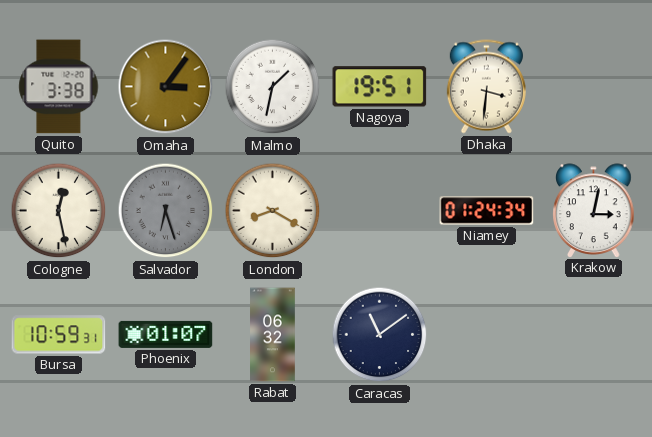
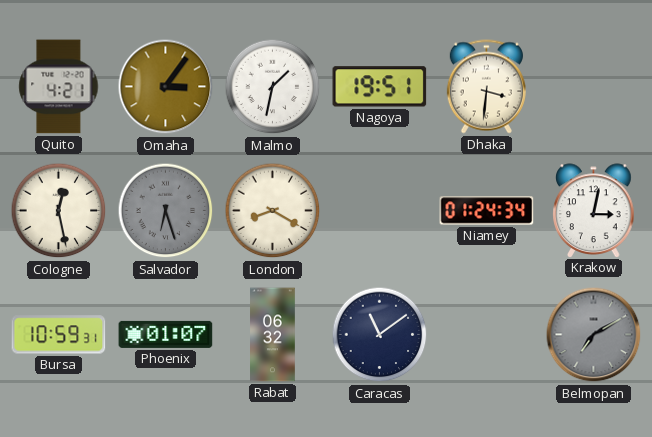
Quito: 3:38 -> 4:21 (59, 87)
Belmopan: none -> 7:10 (594, 335)
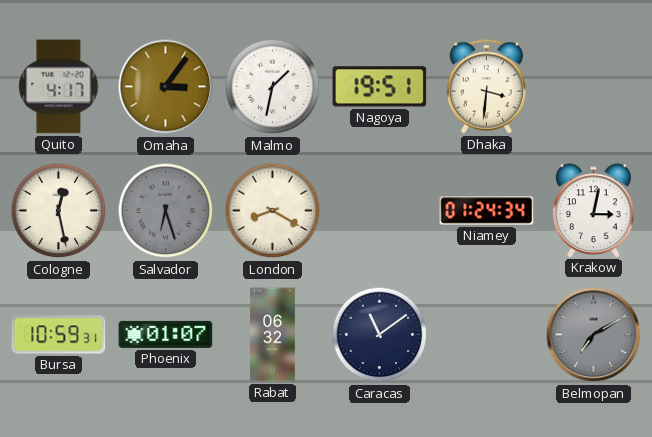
Quito: 4:21 -> 4:17 (59, 87)
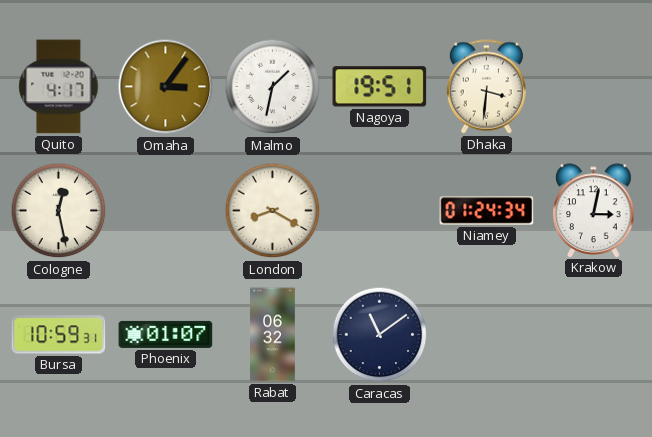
Salvador: 6:27 -> none (166, 211)
Belmopan: 7:10 -> none (594, 335)
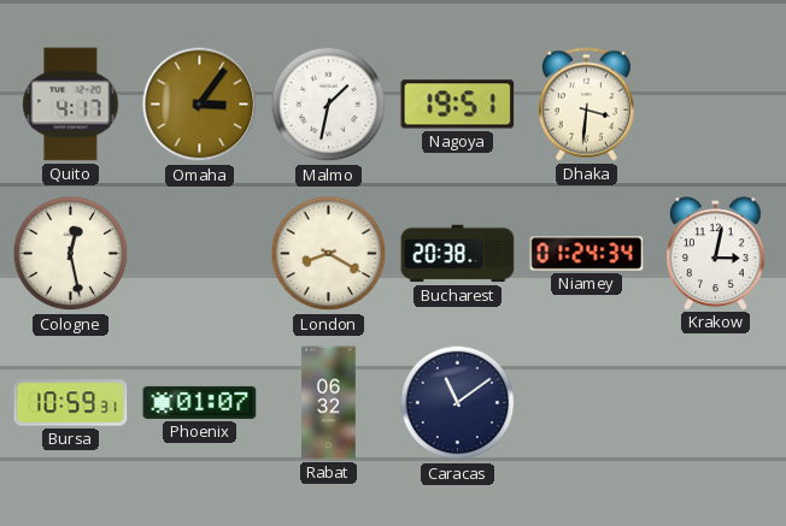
Bucharest: none -> 20:38 (458, 254)
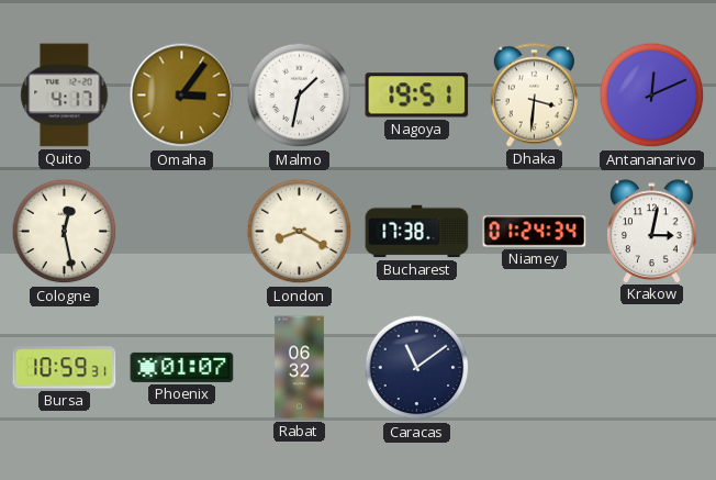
Antananarivo: none -> 12:11 (652, 96)
Bucharest: 20:38 -> 17:38 (417, 232)
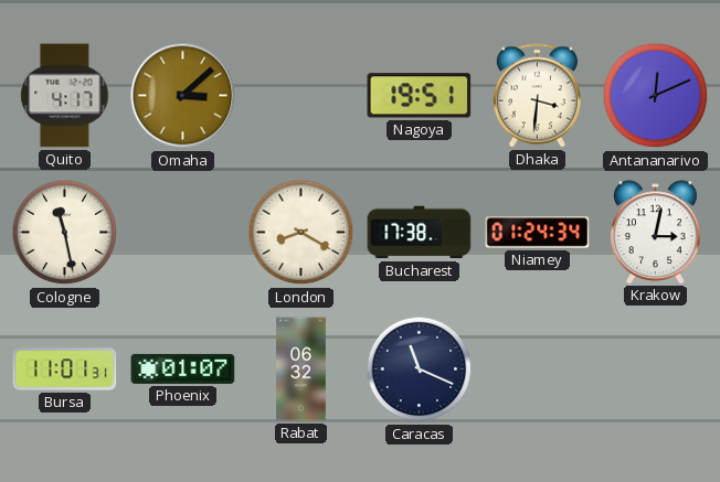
Omaha: 3:06 -> 3:08 (183, 96)
Malmo: 1:32 -> none (300, 96)
Cologne: 12:28 -> 11:28 (65, 233)
Bursa: 10:59 -> 11:01 (65, 369)
Caracas: 11:09 -> 11:19 (420, 369)
